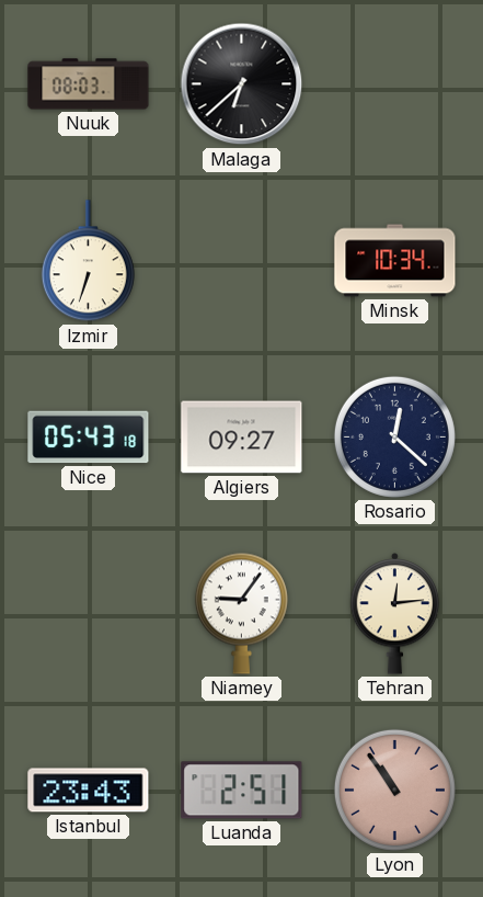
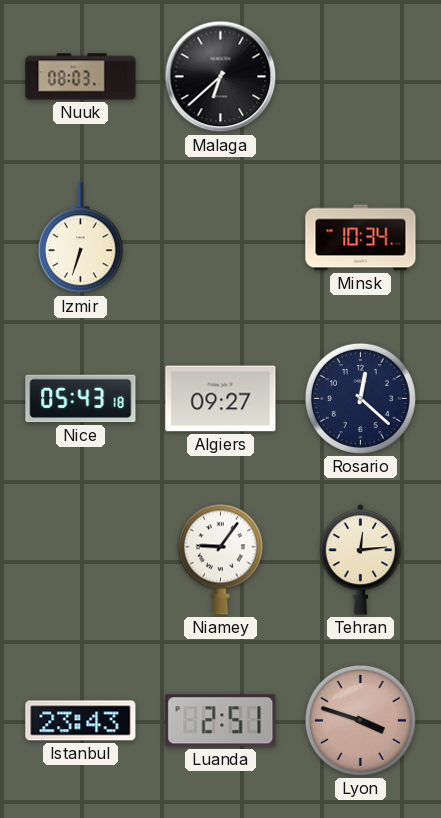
Lyon: 10:54 -> 3:48 (360, 720)
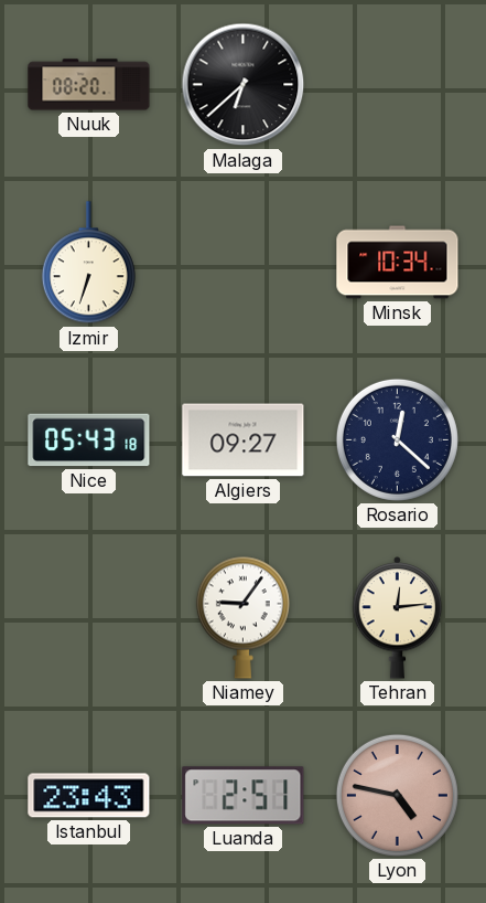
Nuuk: 08:03 -> 08:20 (89, 85)
Lyon: 3:48 -> 4:47 (397, 795)
